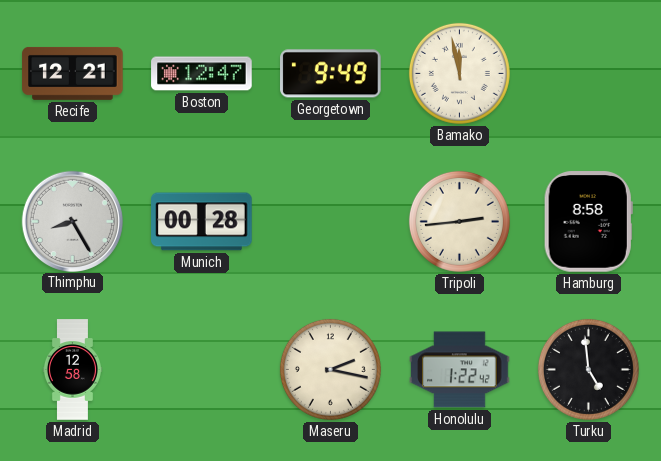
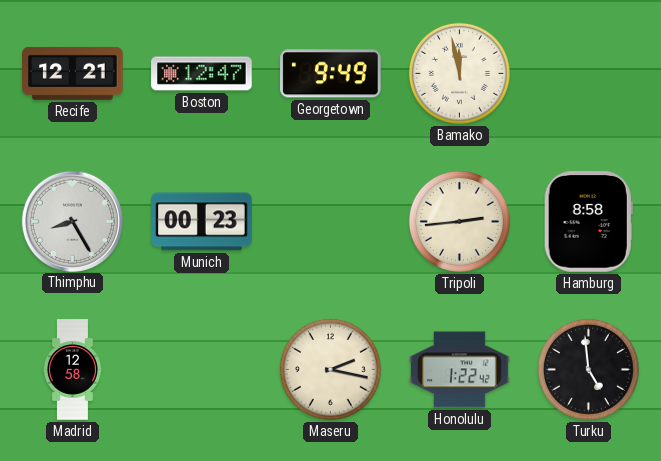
Munich: 00:28 -> 00:23 (202, 222)
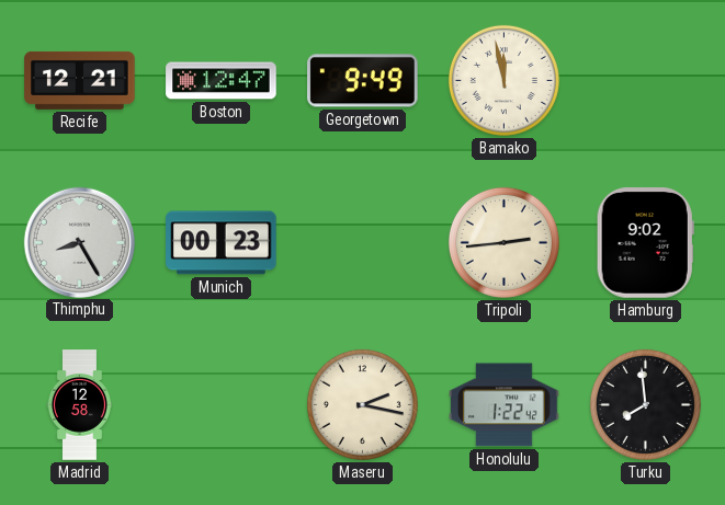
Hamburg: 8:58 -> 9:02 (645, 243)
Turku: 4:59 -> 7:59 (645, 404)
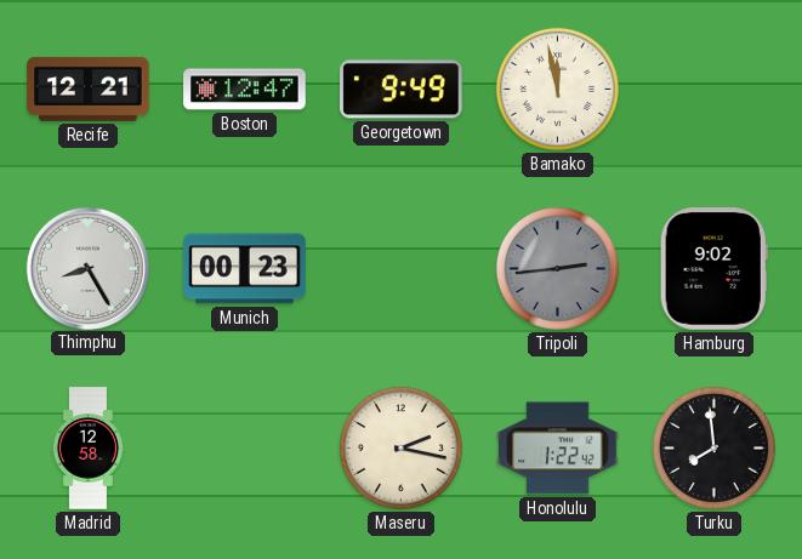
Tripoli dial: cream -> grey (557, 268)
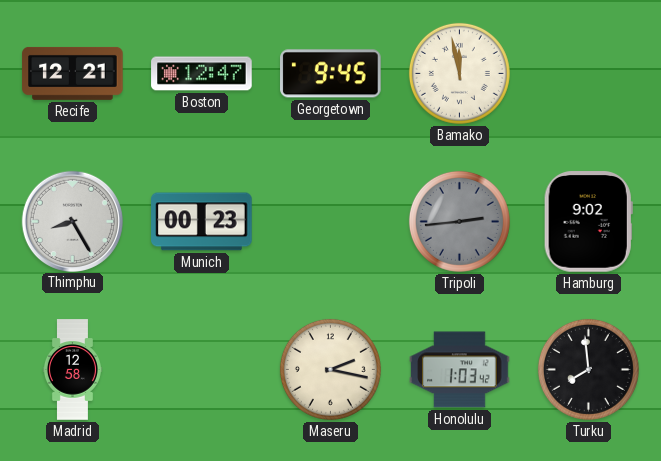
Georgetown: 9:49 -> 9:45 (331, 74)
Honolulu: 1:22 -> 1:03 (460, 370)
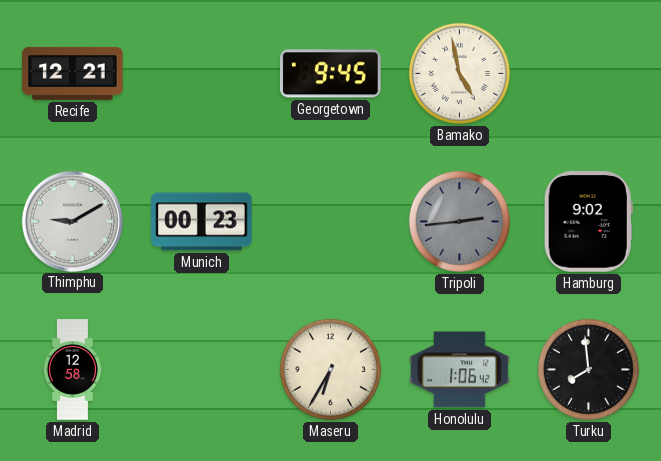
Boston: 12:47 -> none (202, 74)
Bamako: 11:58 -> 4:58 (459, 73)
Thimphu: 8:25 -> 9:10 (72, 221)
Maseru: 2:17 -> 6:35 (330, 369)
Honolulu: 1:03 -> 1:06 (460, 370)
